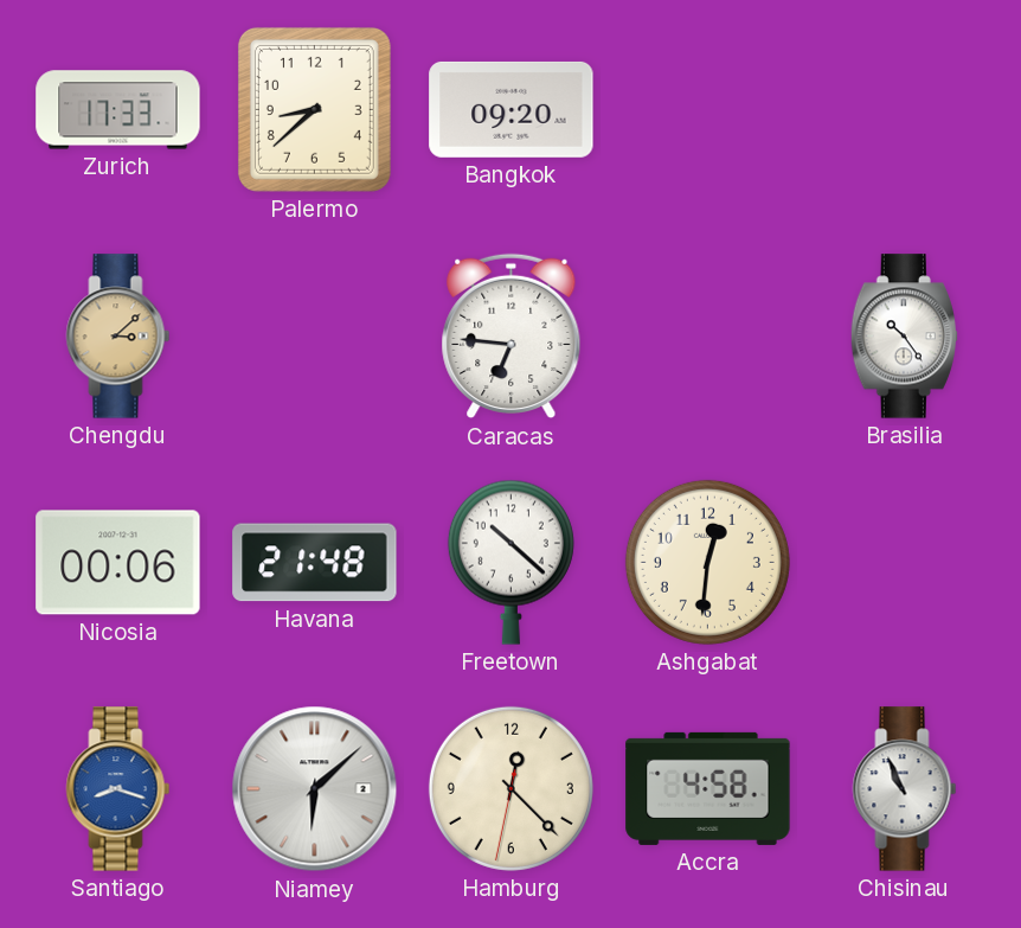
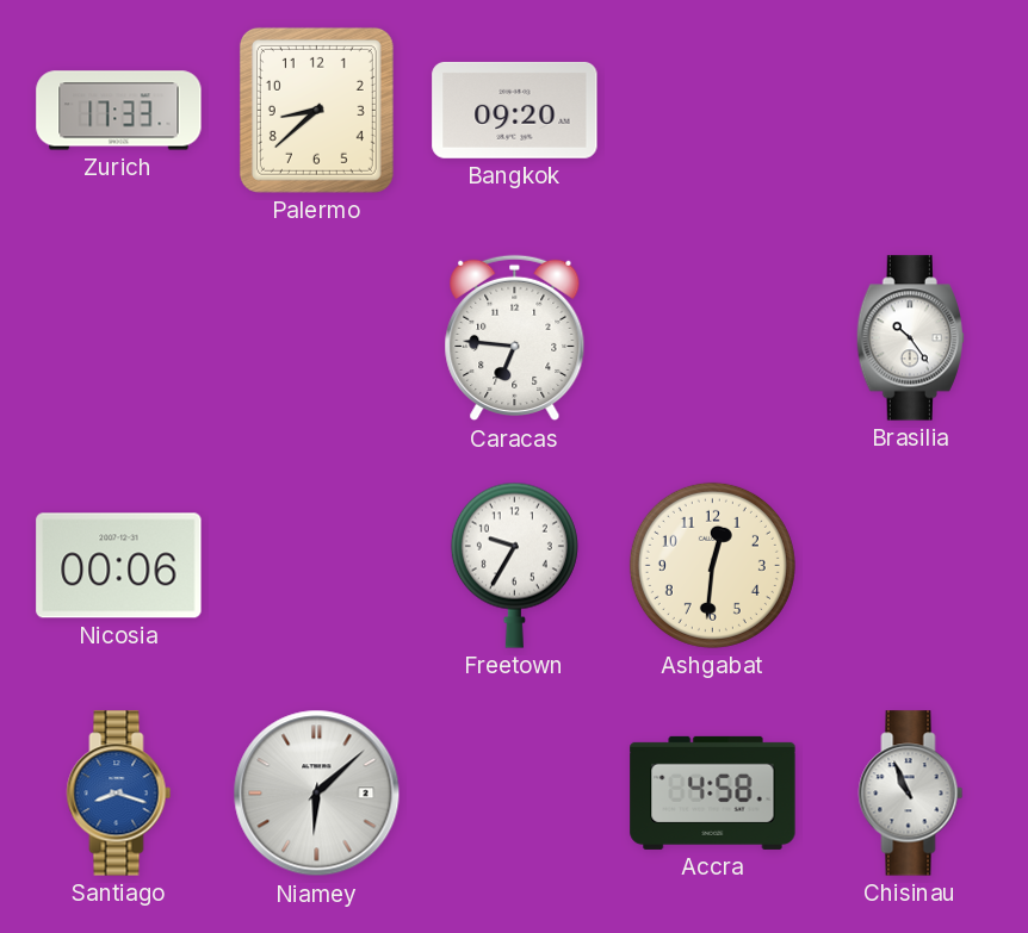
Chengdu: 3:08 -> none (118, 337)
Havana: 21:48 -> none (315, 563)
Freetown: 10:22 -> 9:35 (514, 565)
Hamburg: 12:22 -> none (510, 788)
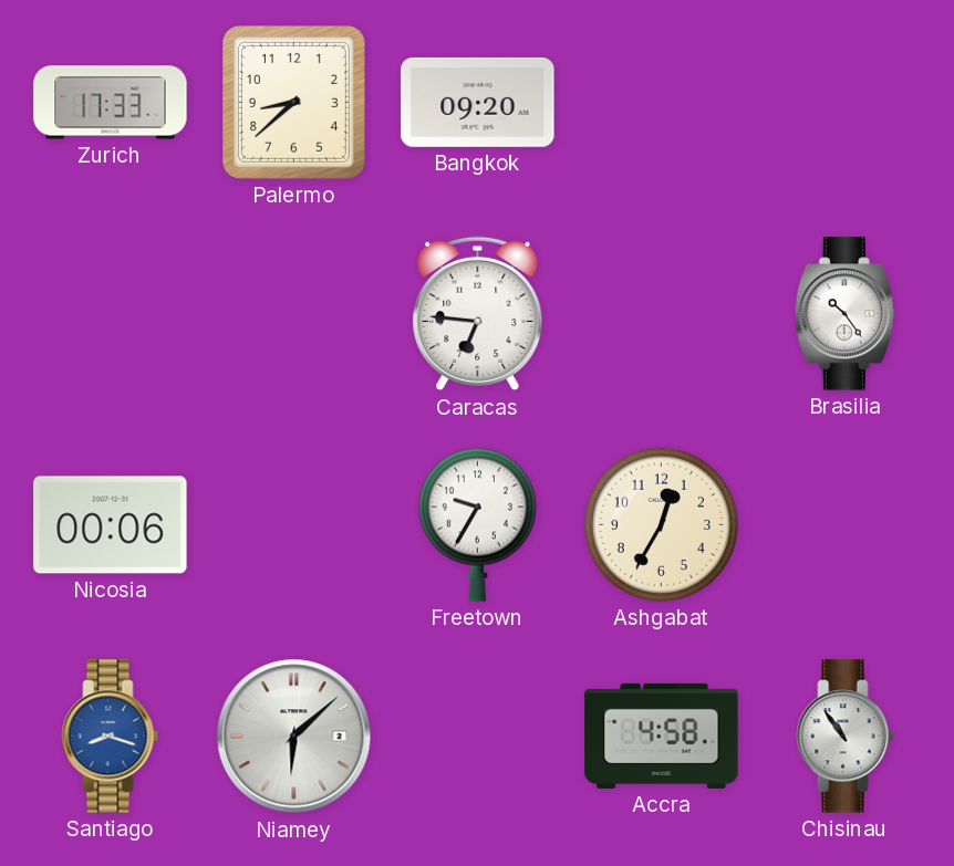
Ashgabat: 12:31 -> 12:35 (661, 524)
Chisinau: 10:56 -> 10:54 (846, 737)
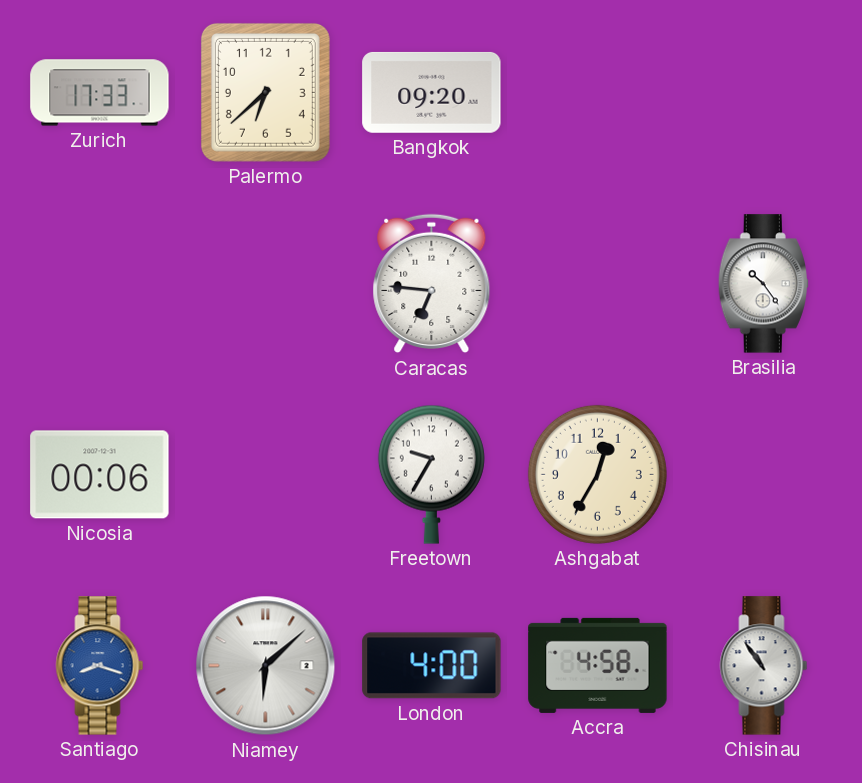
Palermo: 8:38 -> 6:38 (265, 92)
London: none -> 4:00 (432, 666)
